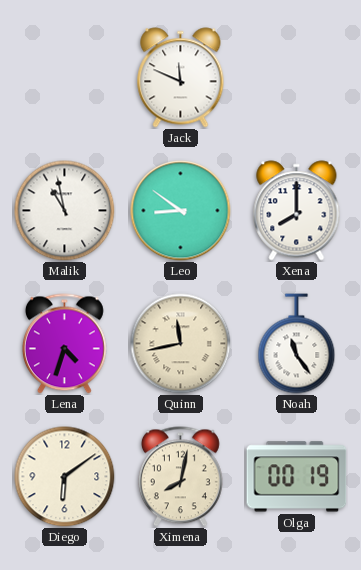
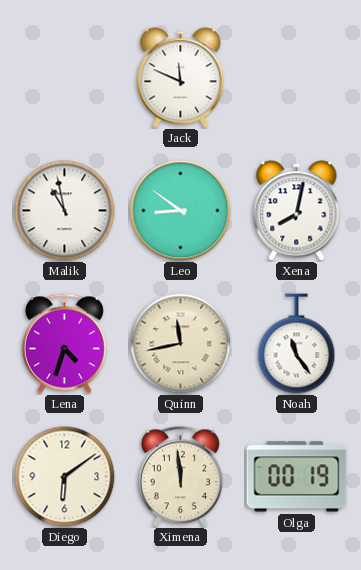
Xena: 8:00 -> 8:02 (297, 211)
Ximena: 8:02 -> 11:59 (180, 477)
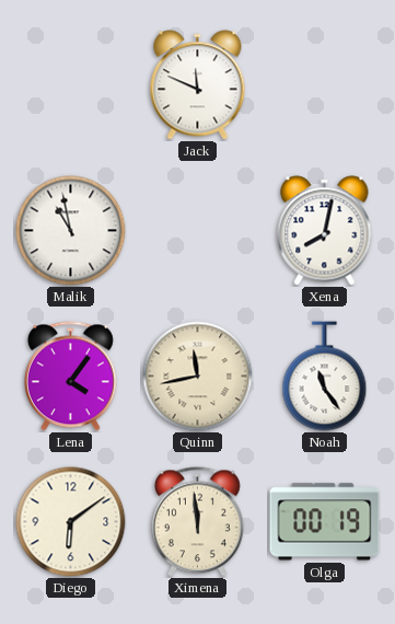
Leo: 8:51 -> none (181, 211)
Lena: 4:33 -> 4:06 (70, 377)
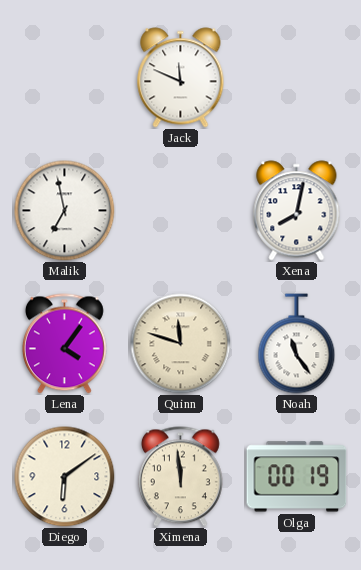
Malik: 10:58 -> 6:58 (65, 211)
Quinn: 11:43 -> 11:48 (181, 344)
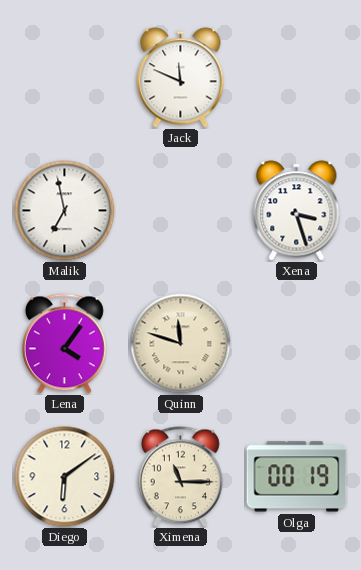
Xena: 8:02 -> 3:27 (297, 211)
Noah: 11:24 -> none (297, 344)
Ximena: 11:59 -> 11:15 (180, 477)
